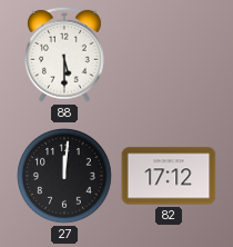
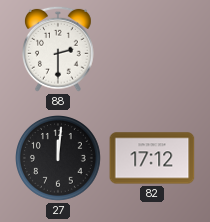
88: 5:30 -> 2:30 (59, 49)
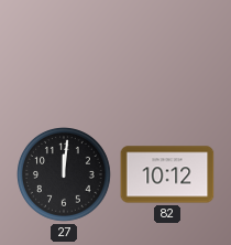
88: 2:30 -> none (59, 49)
82: 17:12 -> 10:12 (167, 174)
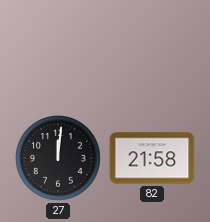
82: 10:12 -> 21:58 (152, 158)
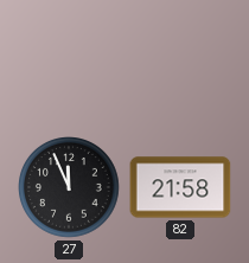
27: 12:01 -> 11:56 (70, 188)
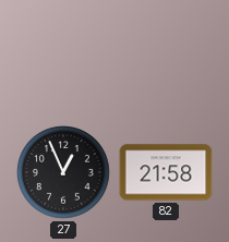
27: 11:56 -> 12:56 (64, 173)
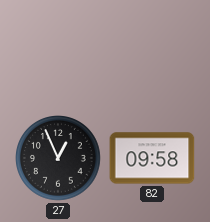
82: 21:58 -> 09:58 (152, 158)
